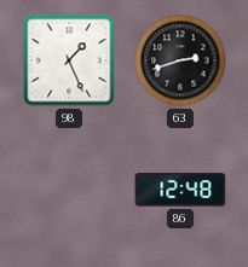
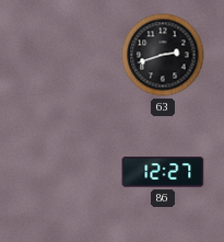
98: 1:26 -> none (69, 60)
86: 12:48 -> 12:27 (163, 172)
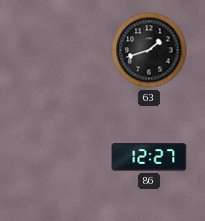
63: 2:42 -> 1:42 (149, 50)
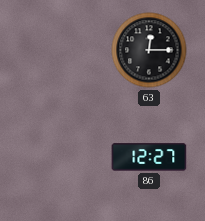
63: 1:42 -> 12:15 (149, 50)
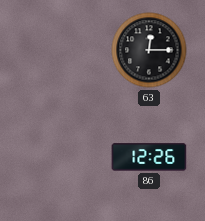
86: 12:27 -> 12:26 (149, 157)
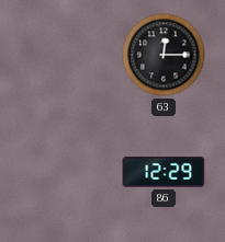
86: 12:26 -> 12:29 (164, 172)
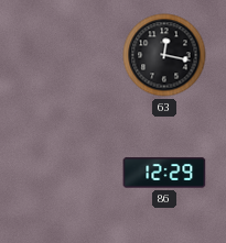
63: 12:15 -> 12:17 (164, 55)
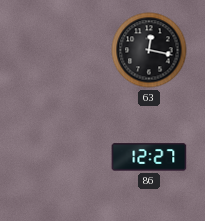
86: 12:29 -> 12:27 (149, 157)
